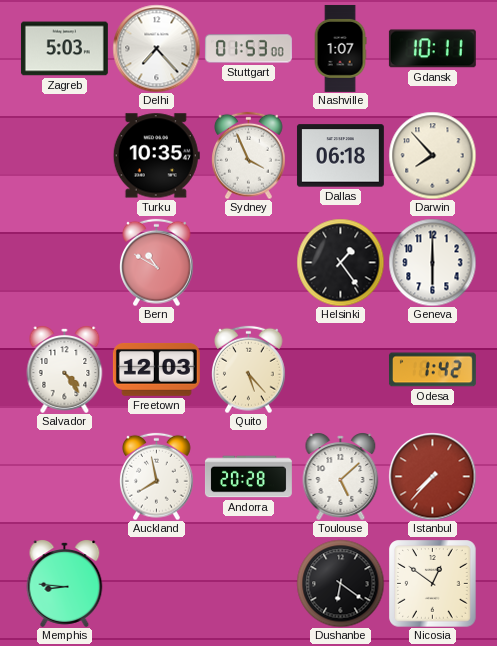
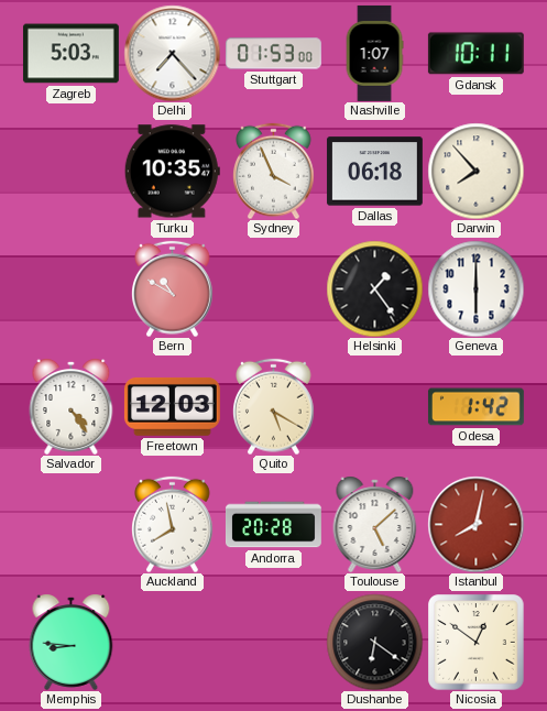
Quito: 5:23 -> 5:20 (274, 406)
Istanbul: 7:37 -> 8:02 (475, 524)
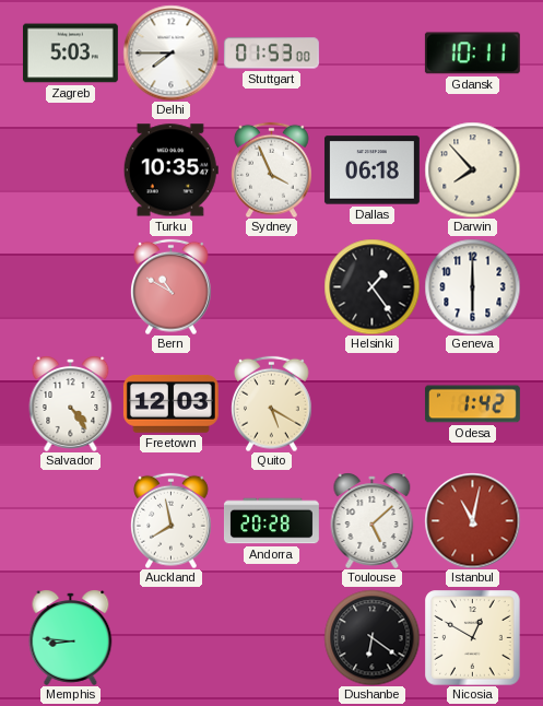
Delhi: 7:23 -> 7:45 (170, 52)
Nashville: 1:07 -> none (374, 54)
Istanbul: 8:02 -> 11:02 (472, 520)
Nicosia: 12:51 -> 12:50 (472, 637)
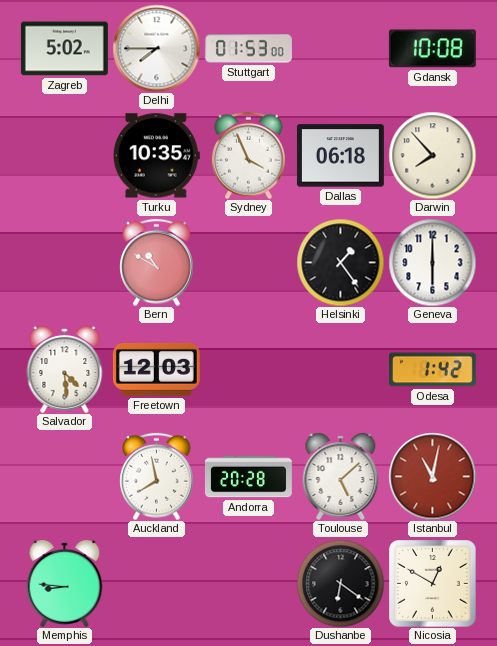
Zagreb: 5:03 -> 5:02 (64, 49)
Gdansk: 10:11 -> 10:08 (432, 49)
Salvador: 4:24 -> 4:29 (65, 369)
Quito: 5:20 -> none (272, 403)
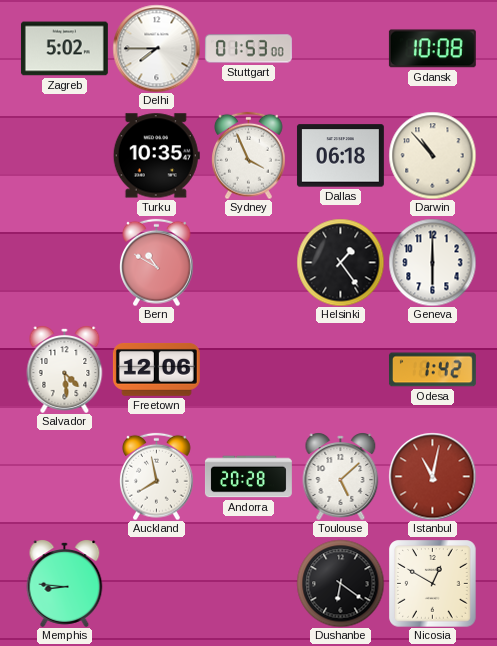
Darwin: 7:53 -> 10:53 (432, 155)
Freetown: 12:03 -> 12:06 (156, 369)
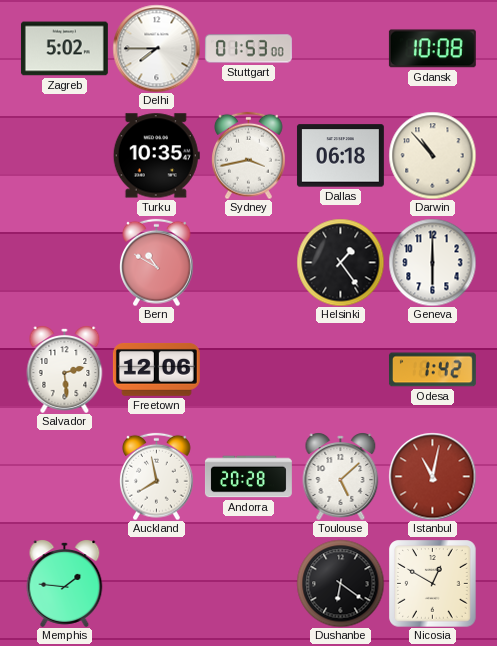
Sydney: 3:56 -> 3:43 (249, 155)
Salvador: 4:29 -> 2:29 (65, 369)
Memphis: 8:46 -> 1:46 (65, 583)
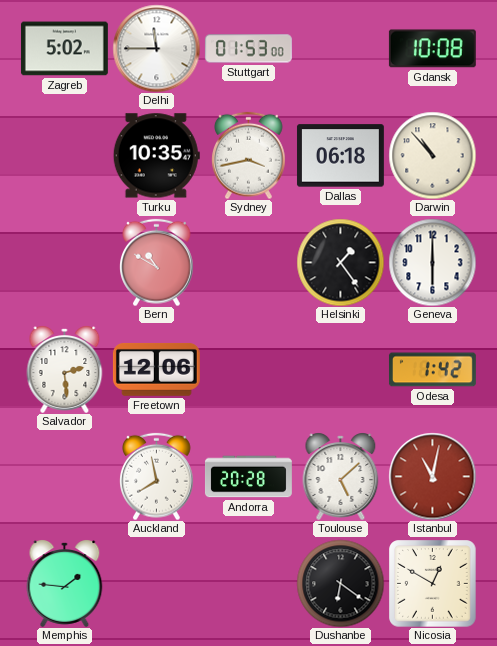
Delhi: 7:45 -> 11:45 (156, 48)
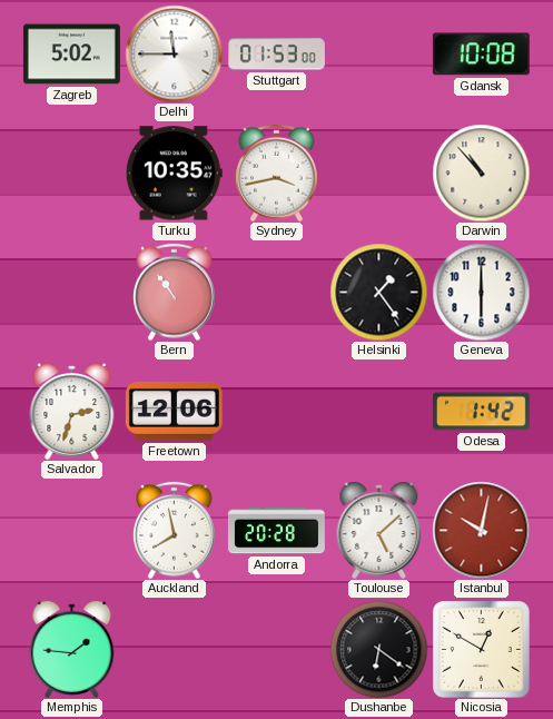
Dallas: 06:18 -> none (340, 156)
Bern: 10:50 -> 10:54 (175, 292)
Salvador: 2:29 -> 2:33 (72, 411)
Istanbul: 11:02 -> 10:02 (481, 530)
